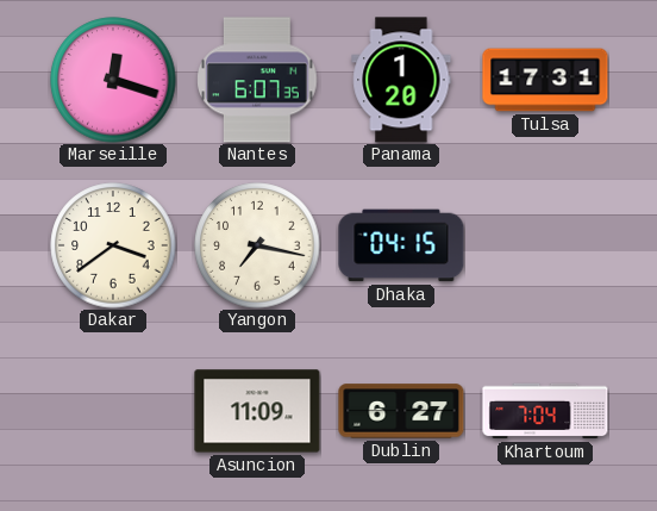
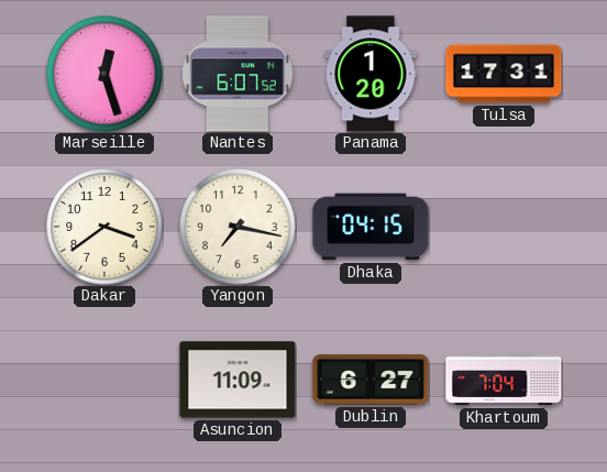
Marseille: 12:18 -> 12:27 (104, 74)
Nantes: 6:07:35 -> 6:07:52 (238, 74)
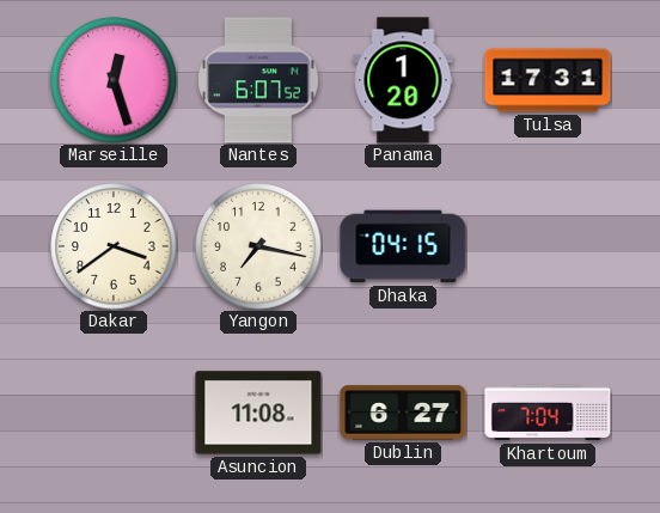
Asuncion: 11:09 -> 11:08 (258, 413)
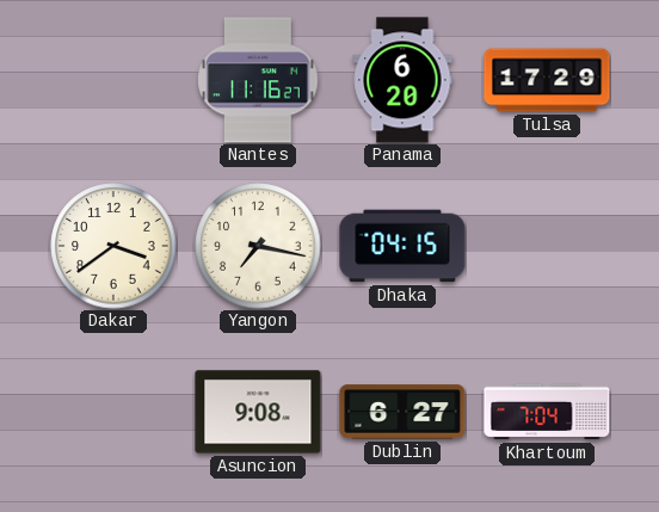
Marseille: 12:27 -> none (114, 80)
Nantes: 6:07 -> 11:16 (258, 80)
Panama: 1:20 -> 6:20 (402, 80)
Tulsa: 17:31 -> 17:29 (547, 80)
Asuncion: 11:08 -> 9:08 (258, 412)
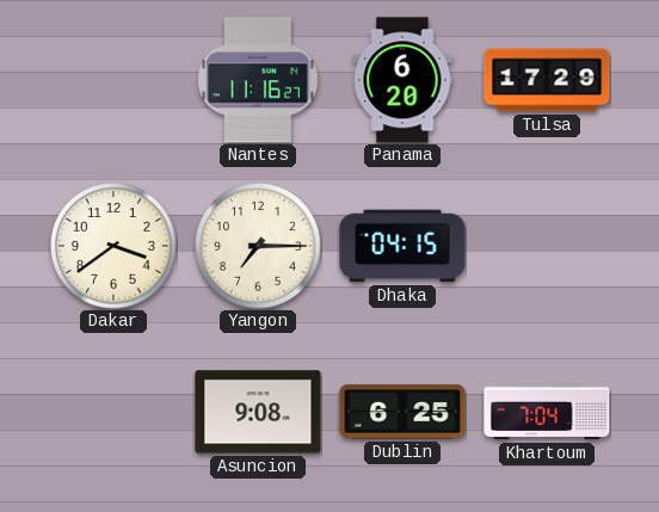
Yangon: 7:17 -> 7:15 (258, 246)
Dublin: 6:27 -> 6:25 (402, 412)
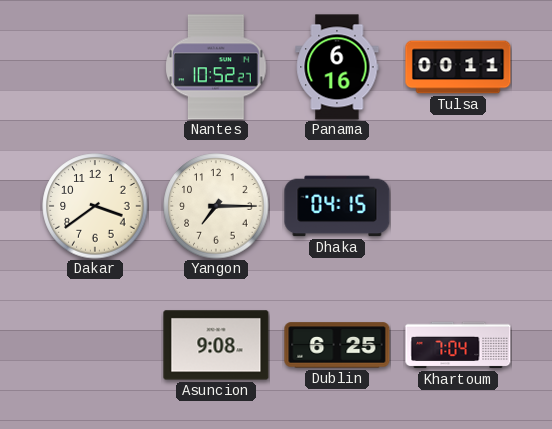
Nantes: 11:16 -> 10:52 (216, 67)
Panama: 6:20 -> 6:16 (337, 67)
Tulsa: 17:29 -> 00:11 (458, 67)
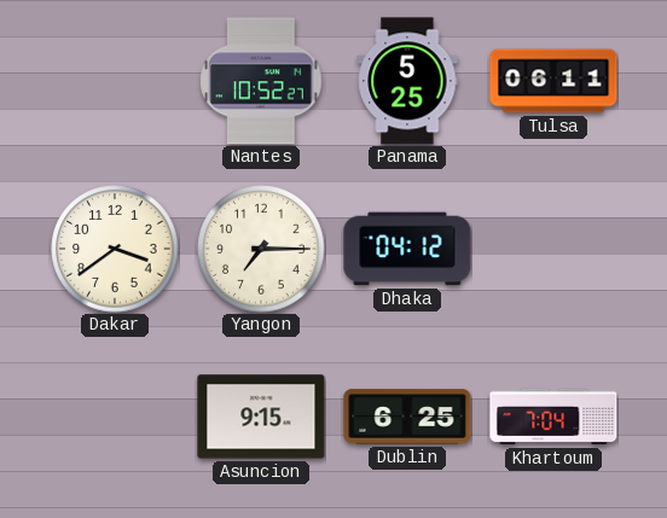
Panama: 6:16 -> 5:25 (407, 81)
Tulsa: 00:11 -> 06:11 (553, 81)
Dhaka: 04:15 -> 04:12 (407, 249)
Asuncion: 9:08 -> 9:15 (261, 417)
